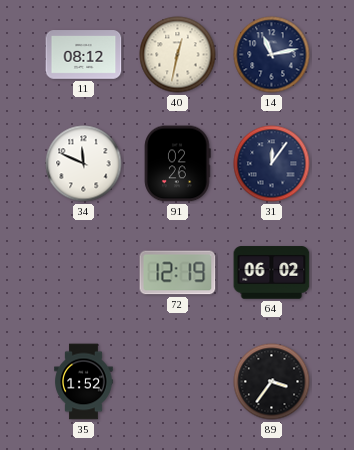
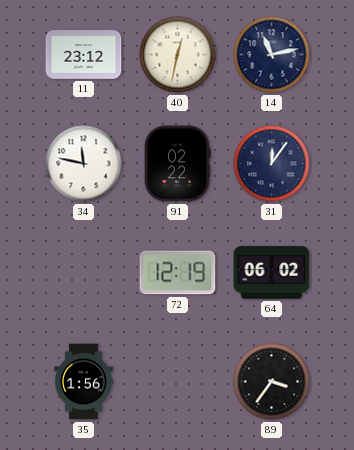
11: 08:12 -> 23:12 (84, 55)
34: 11:49 -> 11:47 (84, 164)
91: 02:26 -> 02:22 (178, 164)
35: 1:52 -> 1:56 (84, 382)
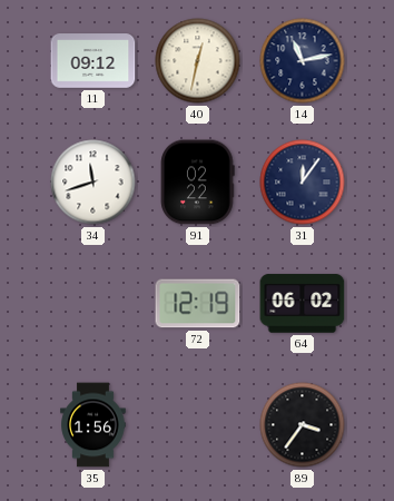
11: 23:12 -> 09:12 (93, 61)
34: 11:47 -> 11:42 (93, 183)
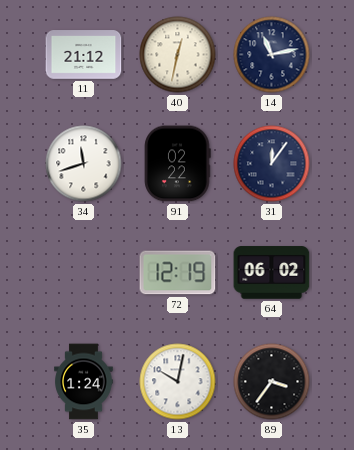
11: 09:12 -> 21:12 (84, 55)
35: 1:56 -> 1:24 (84, 382)
13: none -> 10:02 (178, 382)
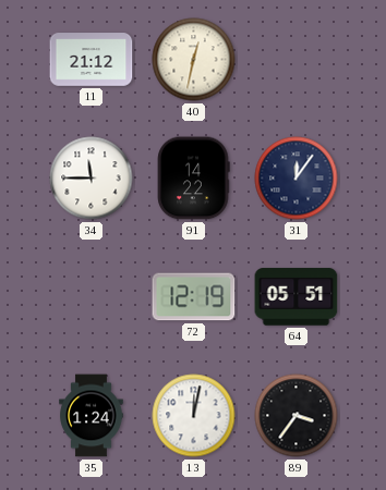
14: 11:13 -> none (272, 55)
34: 11:42 -> 11:45 (92, 179)
91: 02:22 -> 14:22 (194, 179)
64: 06:02 -> 05:51 (297, 297)
13: 10:02 -> 12:02 (194, 416)
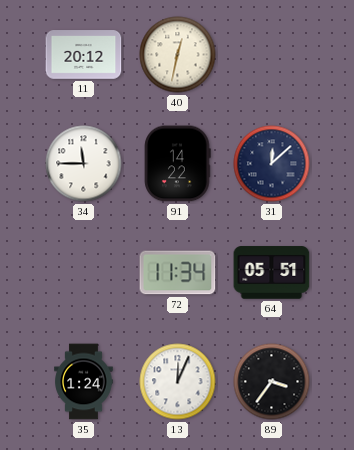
11: 21:12 -> 20:12 (84, 55)
31: 12:06 -> 12:08 (272, 164)
72: 12:19 -> 11:34 (178, 273)
13: 12:02 -> 12:04 (178, 382)
